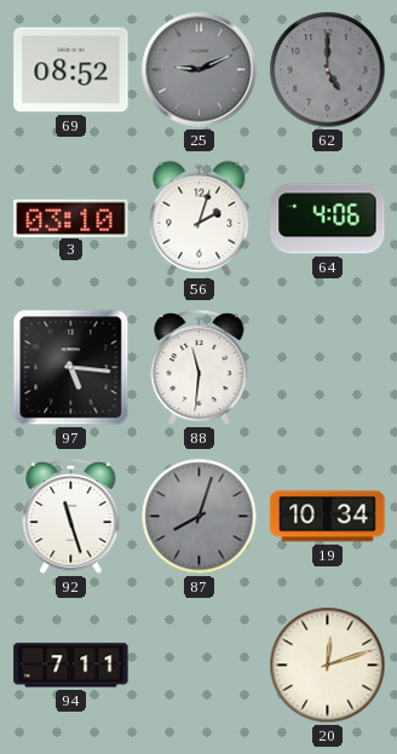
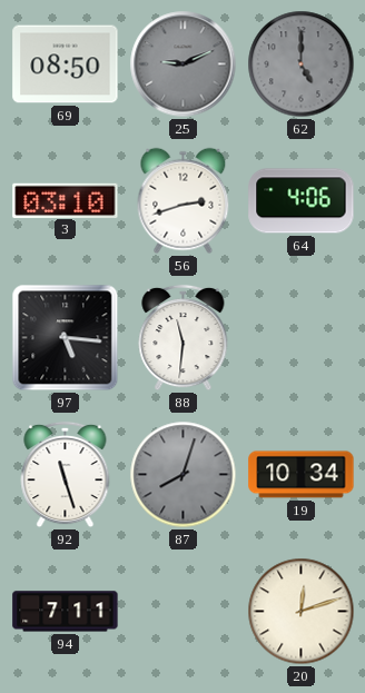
69: 08:52 -> 08:50 (66, 65)
56: 2:03 -> 2:42 (184, 201)
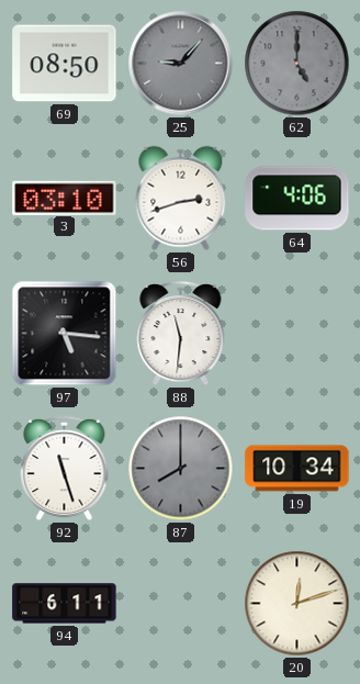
25: 9:11 -> 9:07 (181, 64)
87: 8:03 -> 8:00 (181, 469)
94: 7:11 -> 6:11 (65, 604)
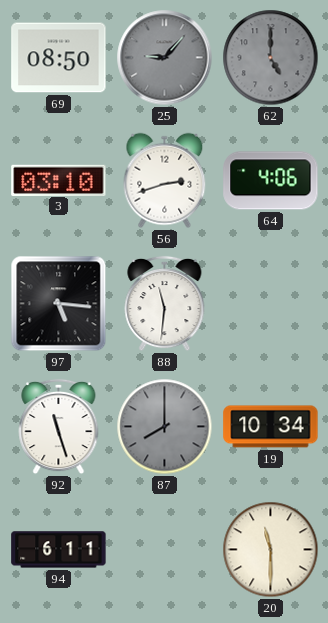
20: 12:12 -> 11:30 (271, 550)
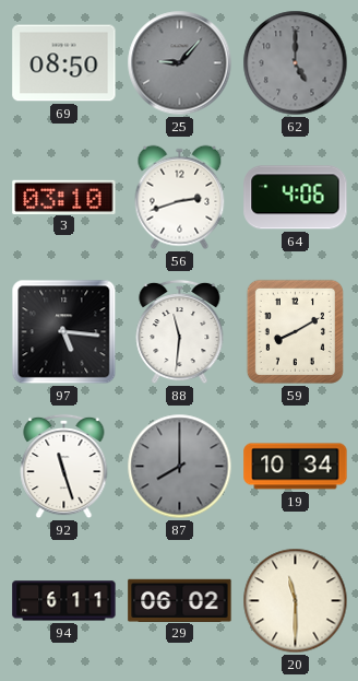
59: none -> 8:10 (295, 331)
29: none -> 06:02 (180, 600)
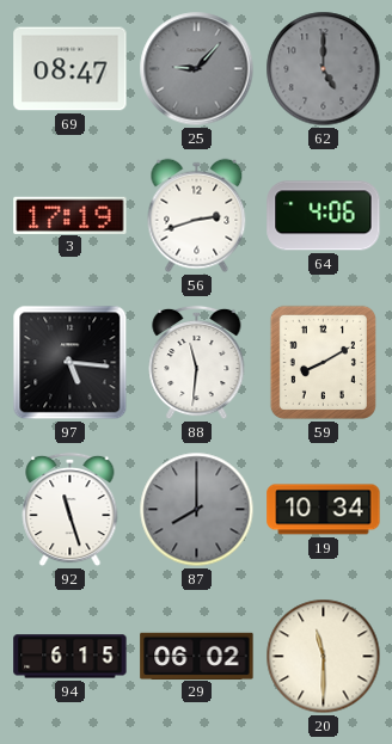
69: 08:50 -> 08:47 (71, 69)
3: 03:10 -> 17:19 (71, 215)
94: 6:11 -> 6:15 (71, 657)
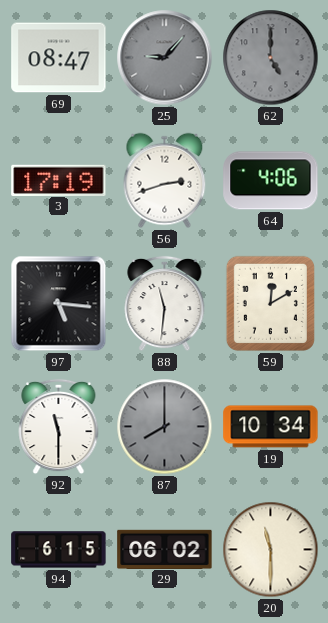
59: 8:10 -> 12:10 (270, 303)
92: 11:27 -> 11:30 (59, 427)
